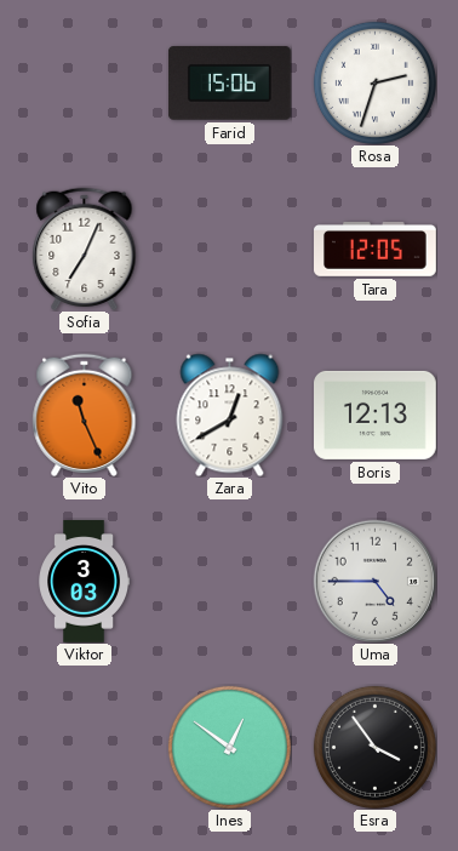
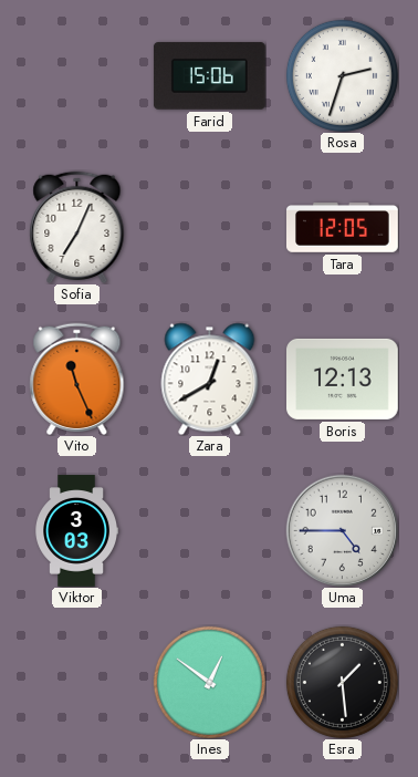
Esra: 3:54 -> 1:29 (342, 682)
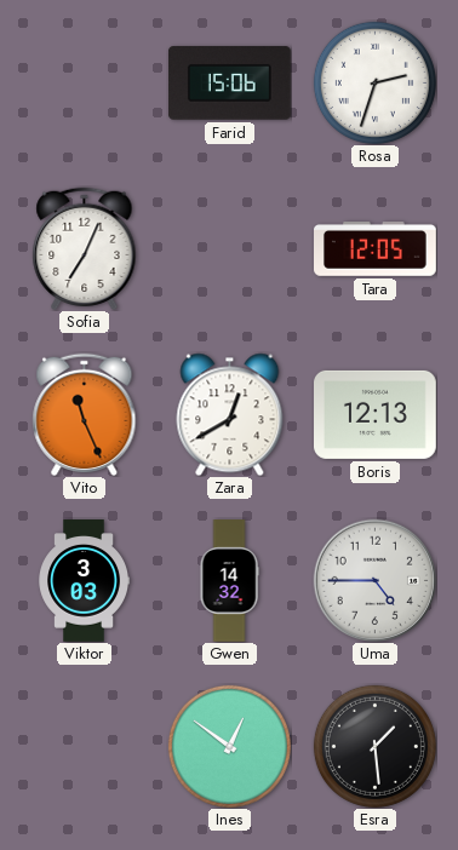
Gwen: none -> 14:32 (229, 581)
